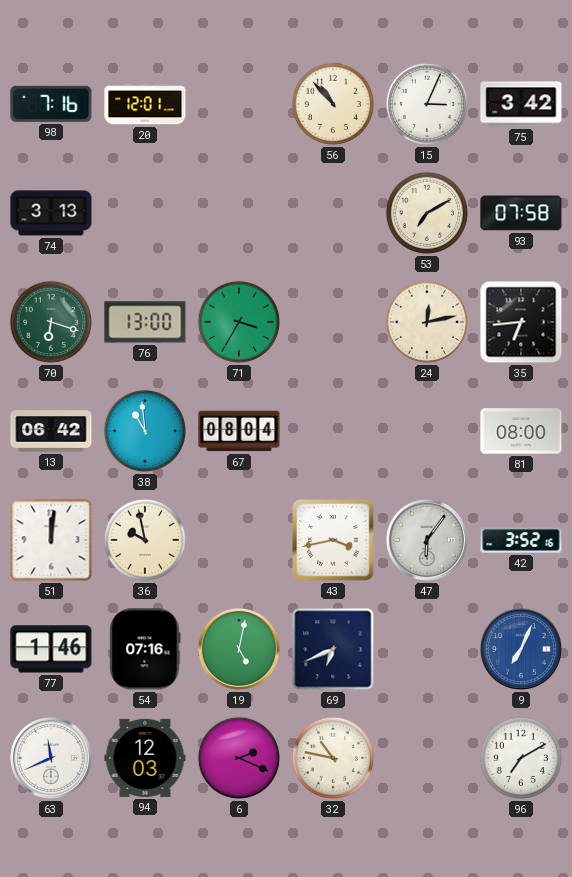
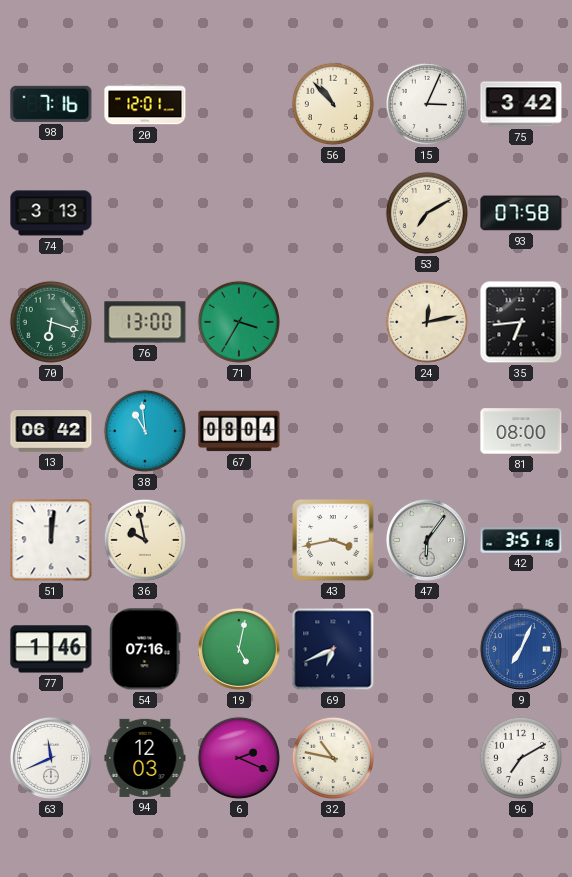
42: 3:52 -> 3:51 (521, 540)
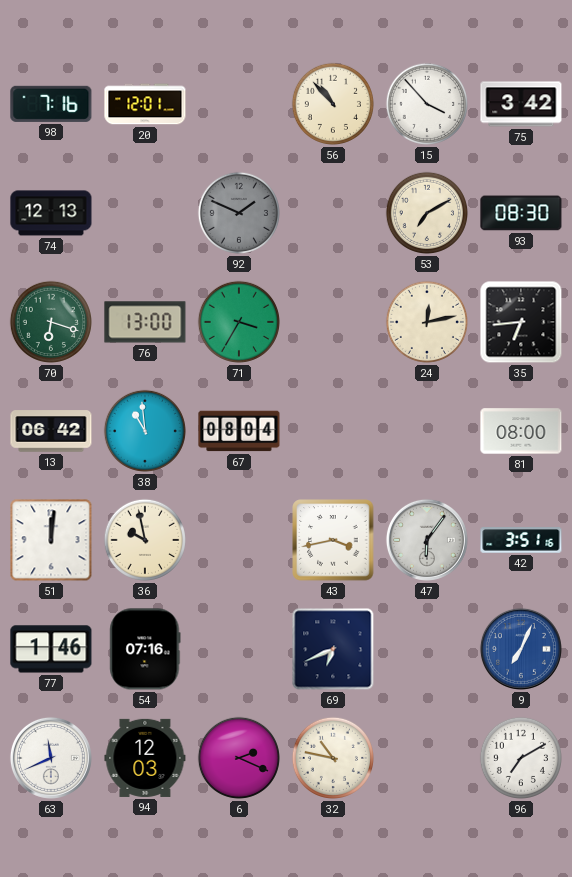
15: 3:04 -> 3:53 (427, 104)
74: 3:13 -> 12:13 (51, 213)
92: none -> 1:49 (239, 213)
93: 07:58 -> 08:30 (521, 213)
19: 5:02 -> none (239, 649)
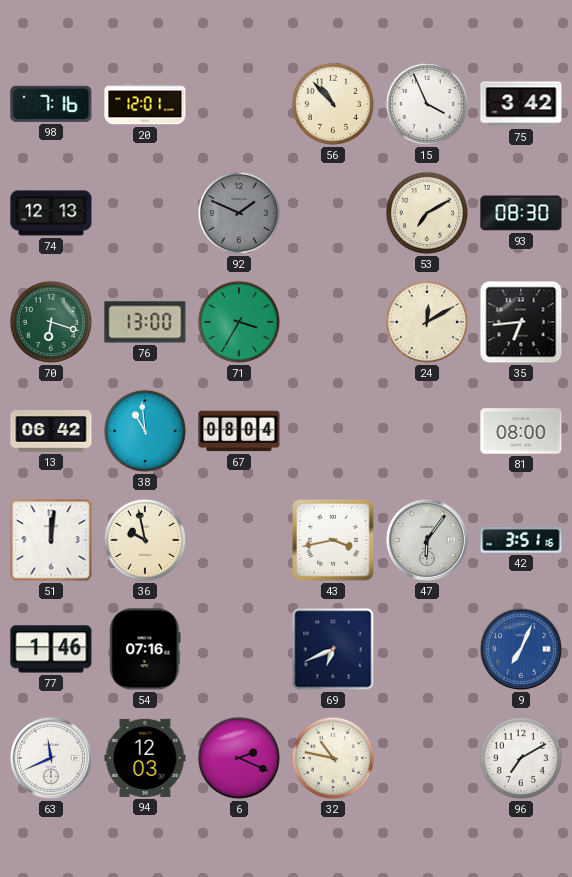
15: 3:53 -> 3:56 (427, 104)
24: 12:13 -> 12:10 (427, 322)
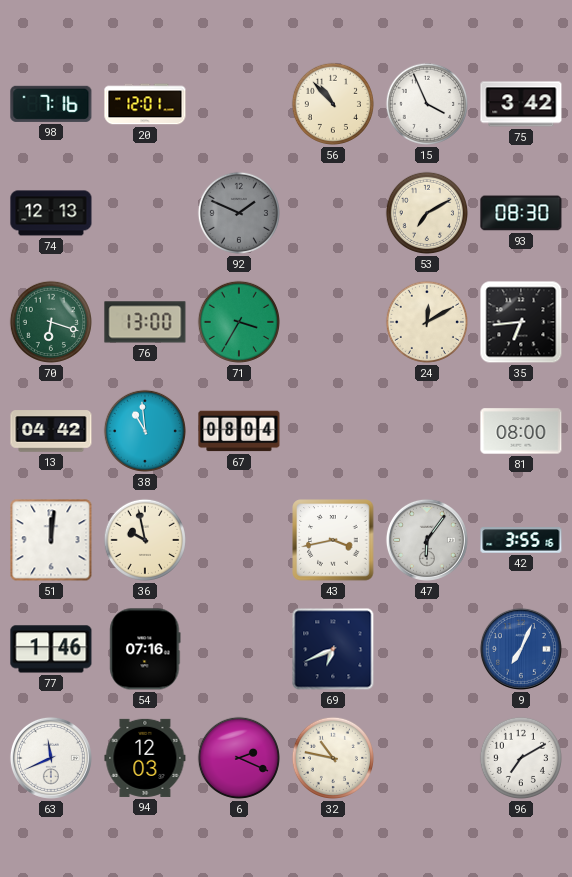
13: 06:42 -> 04:42 (51, 431)
42: 3:51 -> 3:55 (521, 540)
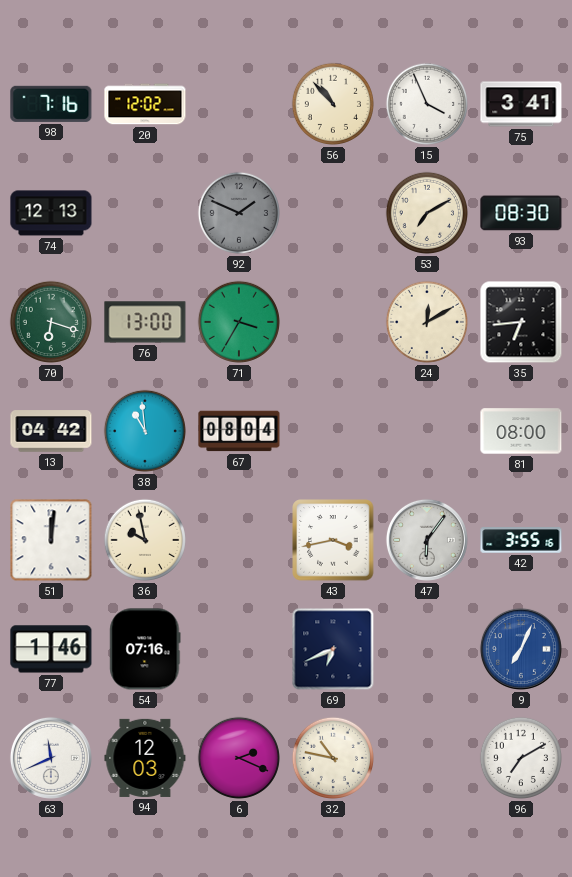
20: 12:01 -> 12:02 (145, 104)
75: 3:42 -> 3:41 (521, 104)
